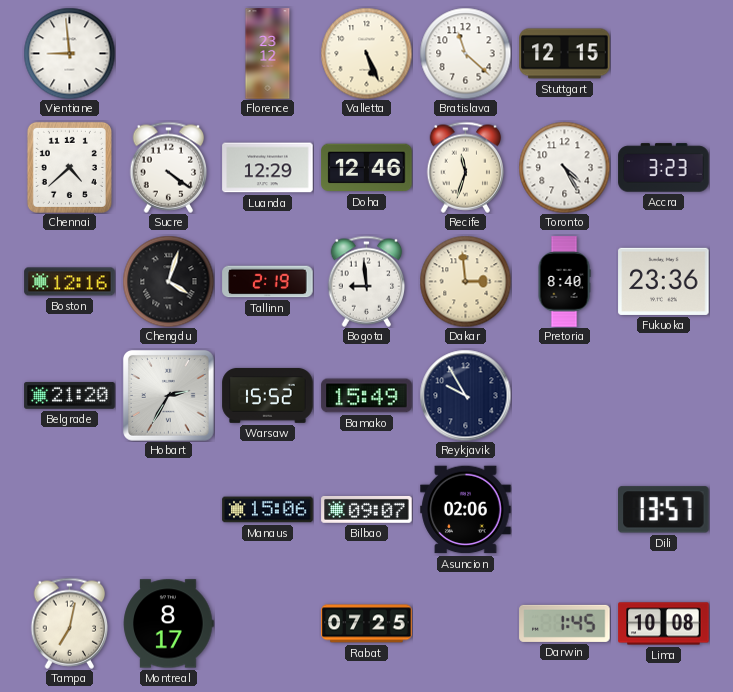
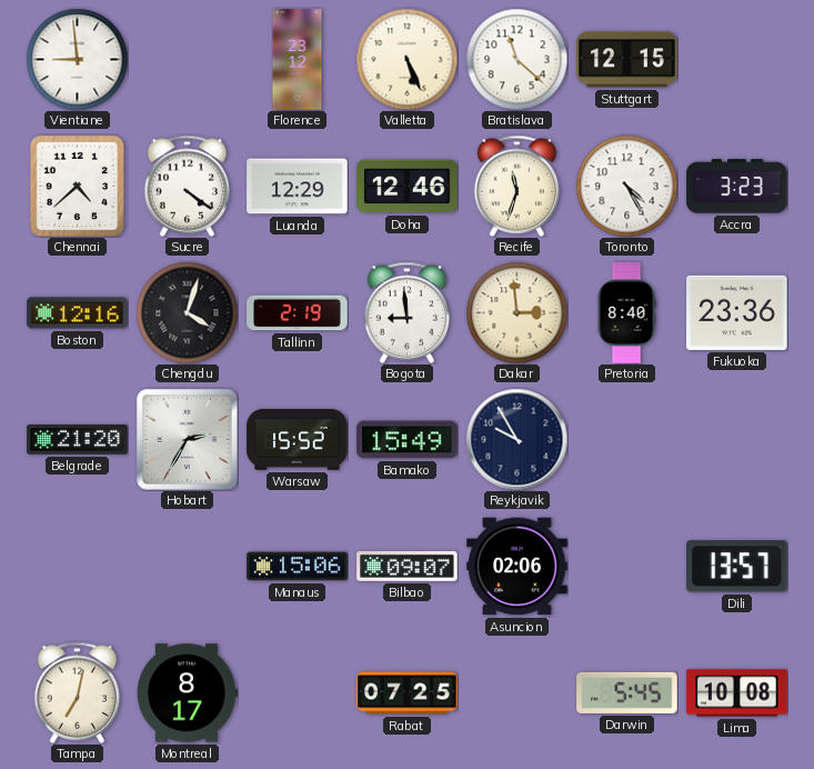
Darwin: 1:45 -> 5:45 (627, 692)
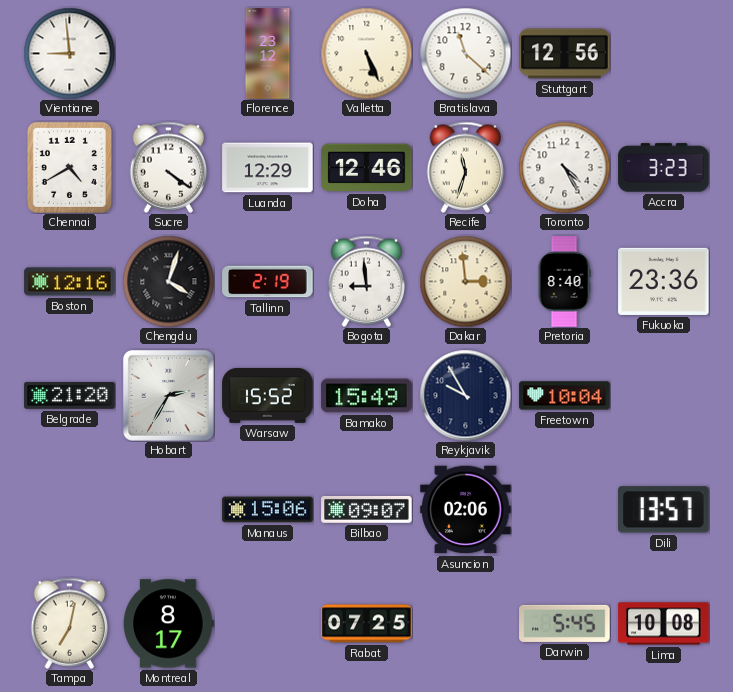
Stuttgart: 12:15 -> 12:56 (565, 54)
Chennai: 4:38 -> 4:40 (69, 167)
Freetown: none -> 10:04 (565, 396)
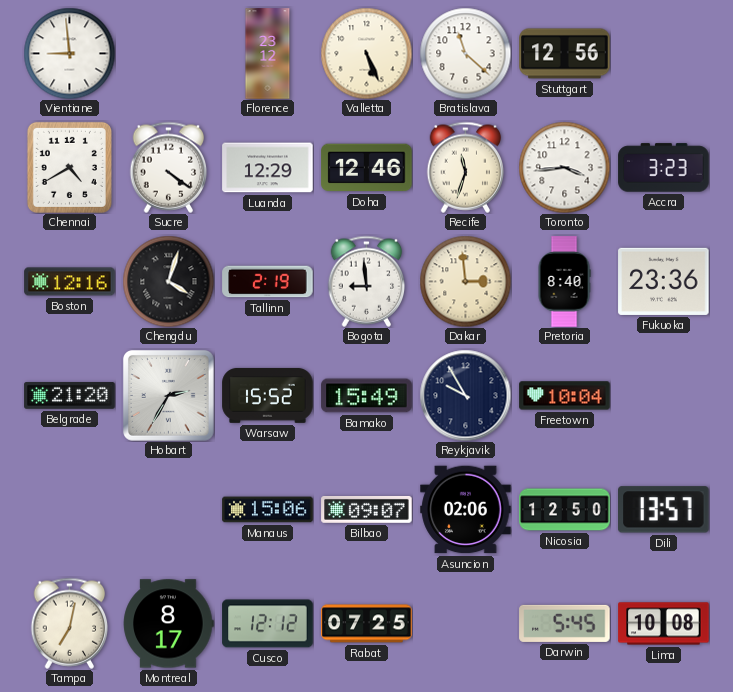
Toronto: 4:25 -> 3:44 (564, 167)
Nicosia: none -> 12:50 (565, 510)
Cusco: none -> 12:12 (268, 624)
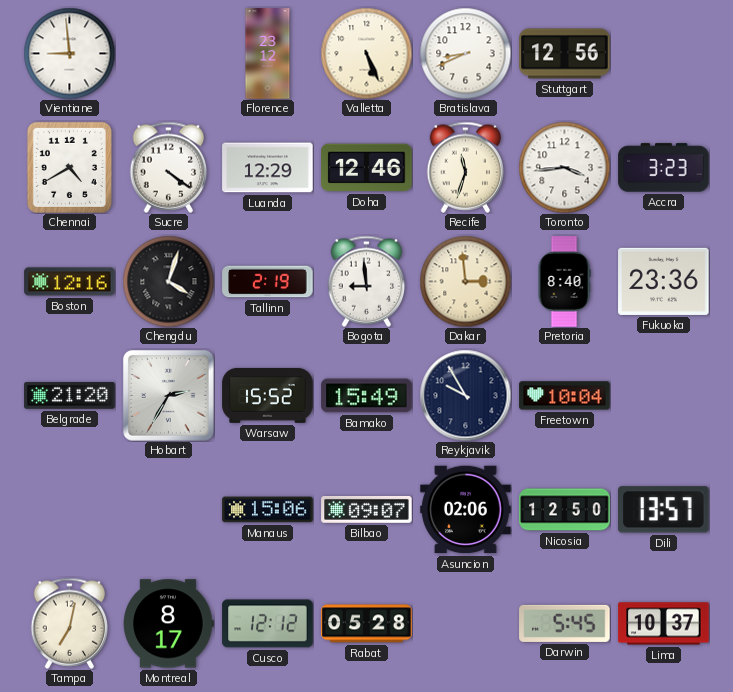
Bratislava: 11:22 -> 8:41 (465, 53)
Rabat: 07:25 -> 05:28 (367, 624)
Lima: 10:08 -> 10:37 (664, 624)
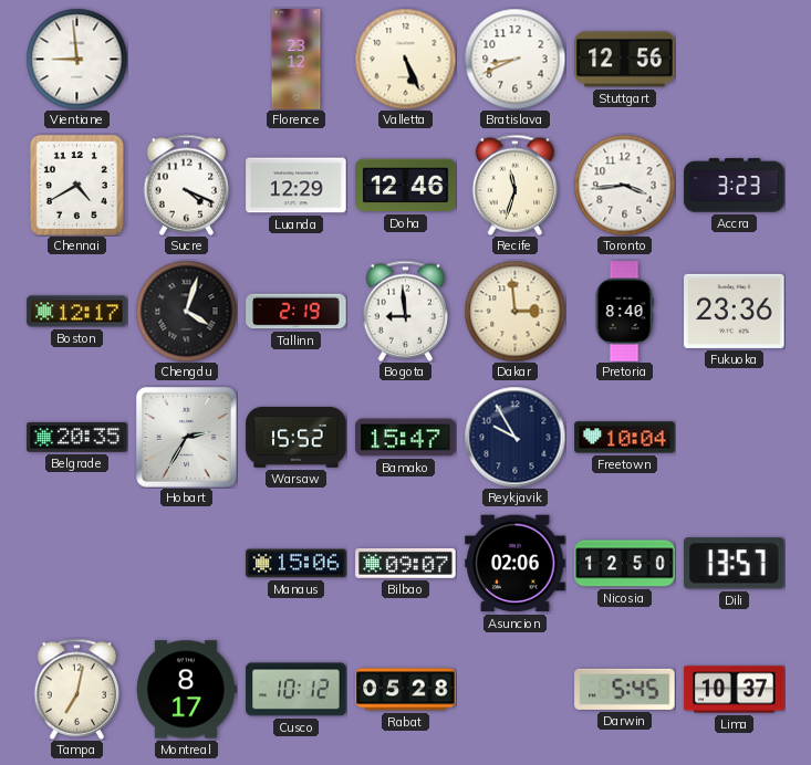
Sucre: 4:21 -> 4:19 (187, 185)
Boston: 12:16 -> 12:17 (77, 312)
Belgrade: 21:20 -> 20:35 (77, 438)
Bamako: 15:49 -> 15:47 (406, 438)
Cusco: 12:12 -> 10:12 (297, 690)
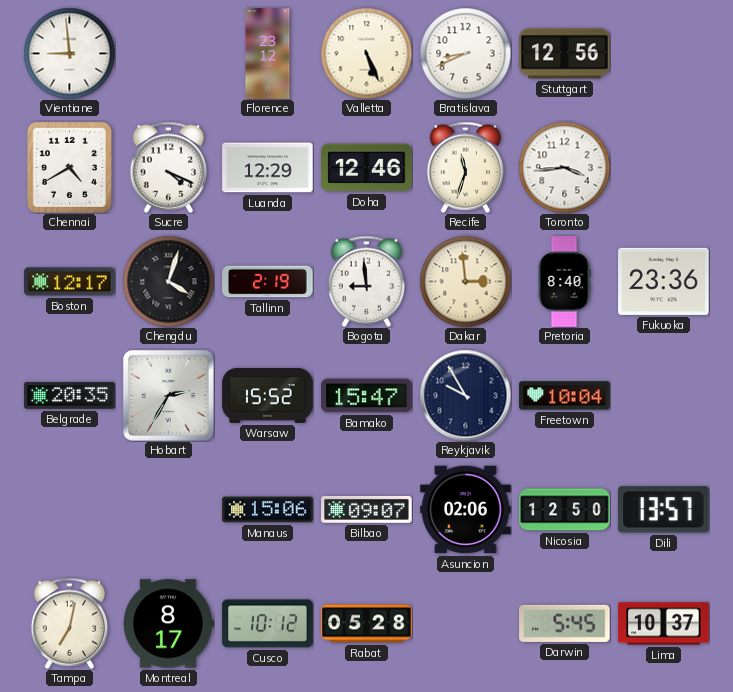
Accra: 3:23 -> none (735, 186)
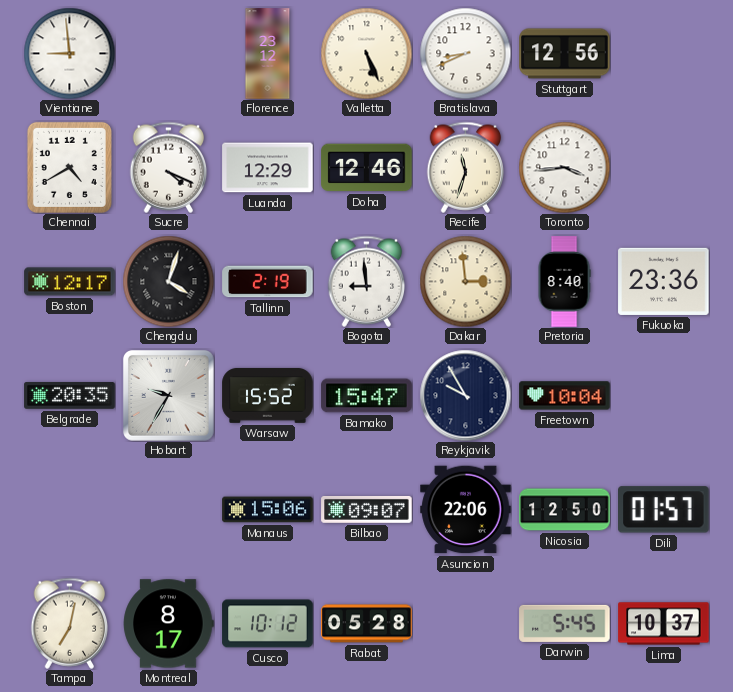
Hobart: 2:35 -> 9:35 (168, 395)
Asuncion: 02:06 -> 22:06 (466, 510)
Dili: 13:57 -> 01:57 (664, 510)
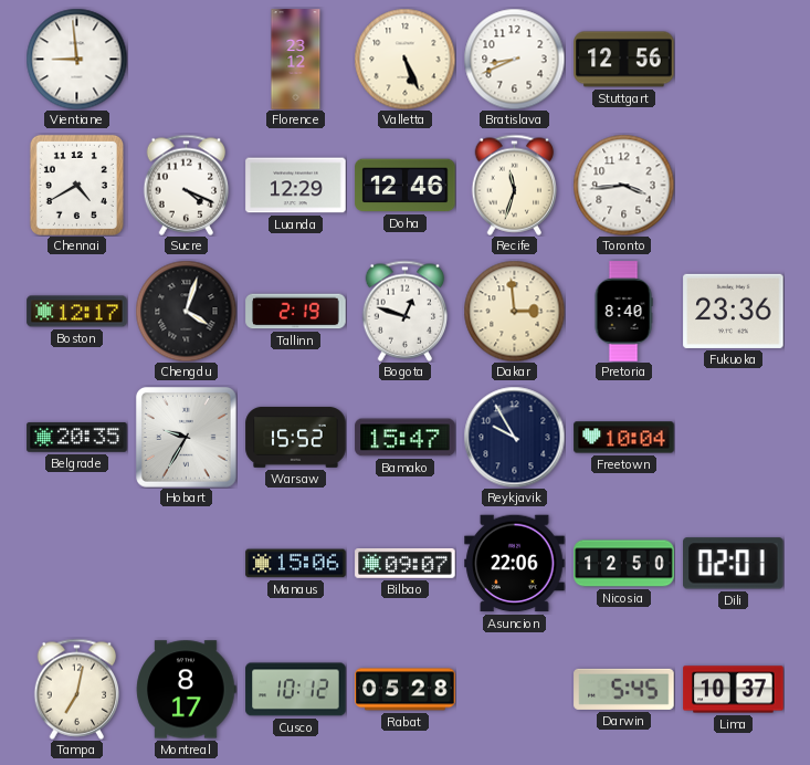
Bogota: 8:59 -> 12:48 (406, 311)
Dili: 01:57 -> 02:01 (734, 564)
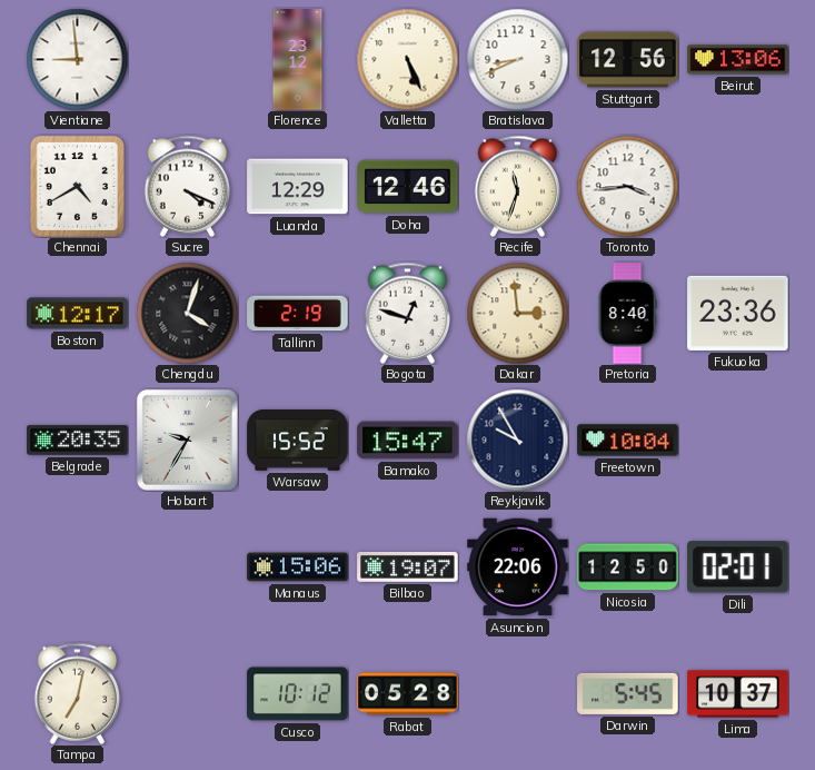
Beirut: none -> 13:06 (738, 60)
Bilbao: 09:07 -> 19:07 (408, 566)
Montreal: 8:17 -> none (187, 690)
